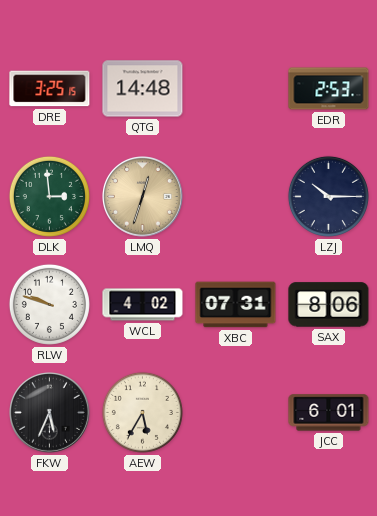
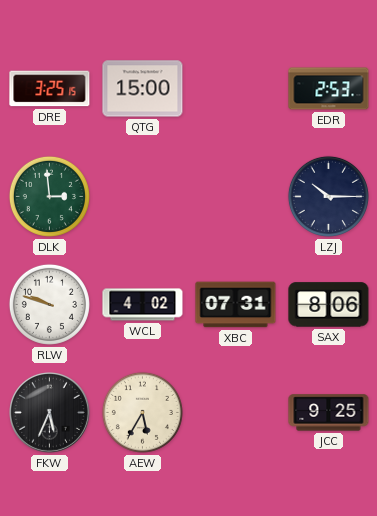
QTG: 14:48 -> 15:00 (143, 89)
LMQ: 12:33 -> none (143, 197)
JCC: 6:01 -> 9:25 (329, 413)
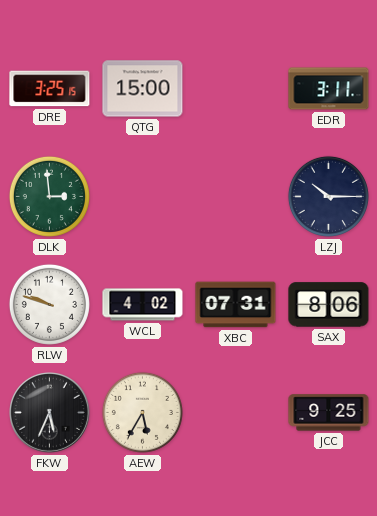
EDR: 2:53 -> 3:11 (329, 89)
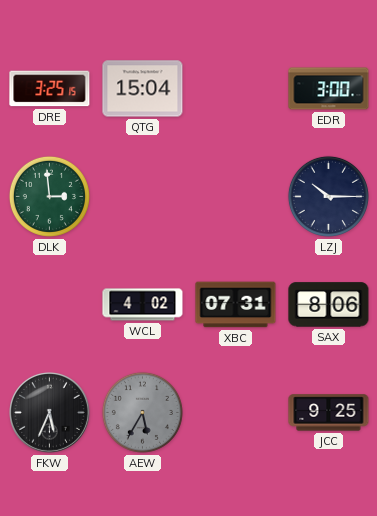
QTG: 15:00 -> 15:04 (143, 89)
EDR: 3:11 -> 3:00 (329, 89)
RLW: 9:48 -> none (49, 304)
AEW dial: cream -> grey (142, 412)
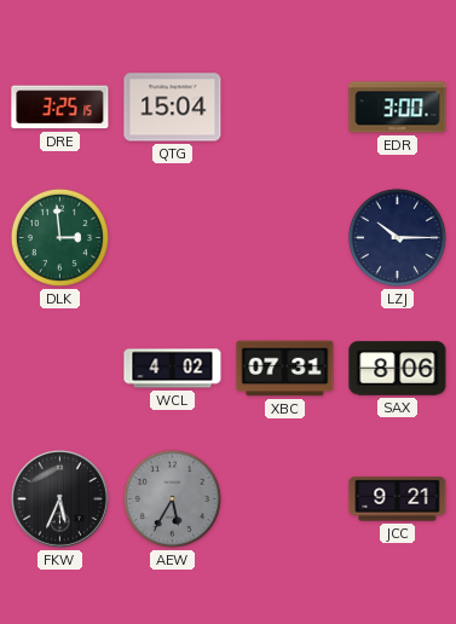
JCC: 9:25 -> 9:21 (398, 499)
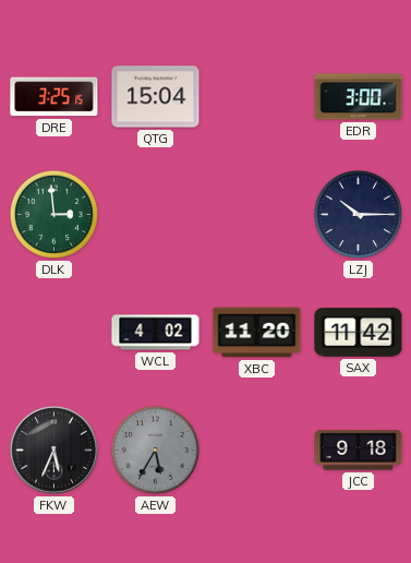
XBC: 07:31 -> 11:20 (257, 333)
SAX: 8:06 -> 11:42 (359, 333)
JCC: 9:21 -> 9:18 (359, 451)
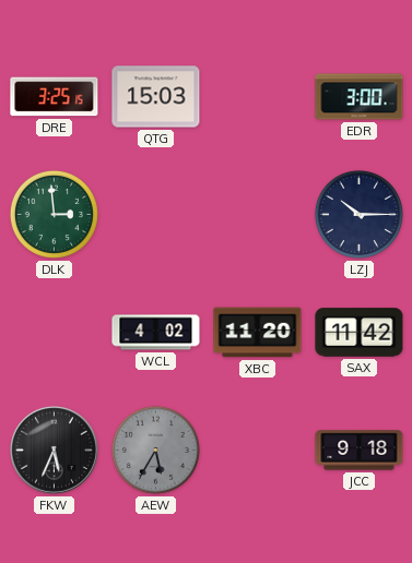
QTG: 15:04 -> 15:03 (156, 97)
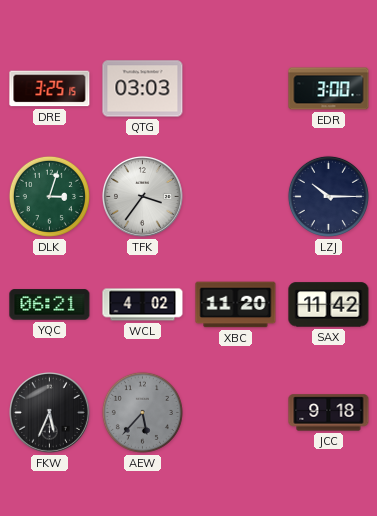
QTG: 15:03 -> 03:03 (143, 89)
DLK: 2:59 -> 3:03 (49, 196)
TFK: none -> 3:36 (143, 197)
YQC: none -> 06:21 (50, 305)
AEW: 5:35 -> 5:37 (142, 412)
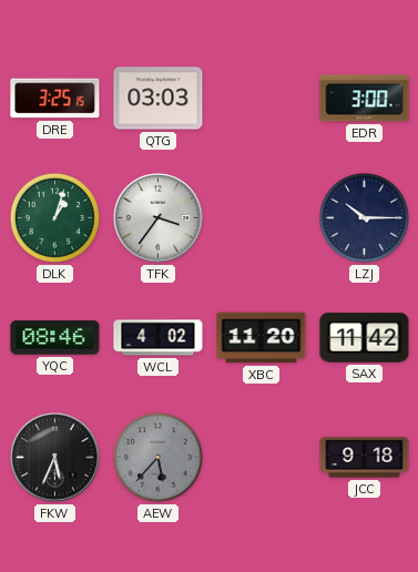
DLK: 3:03 -> 1:03 (54, 217)
YQC: 06:21 -> 08:46 (55, 338)
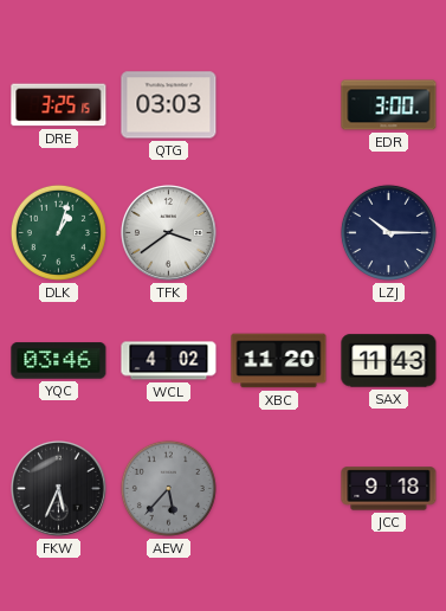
TFK: 3:36 -> 3:39 (169, 233)
YQC: 08:46 -> 03:46 (59, 361)
SAX: 11:42 -> 11:43 (389, 361)
